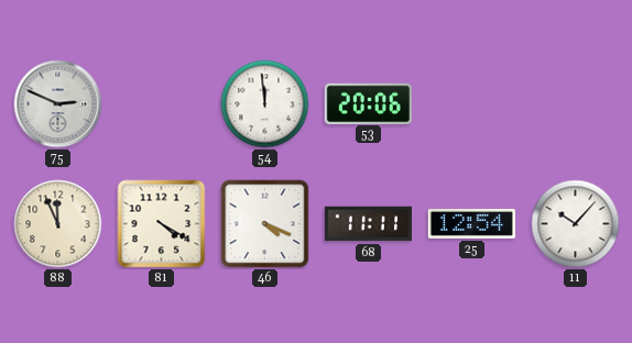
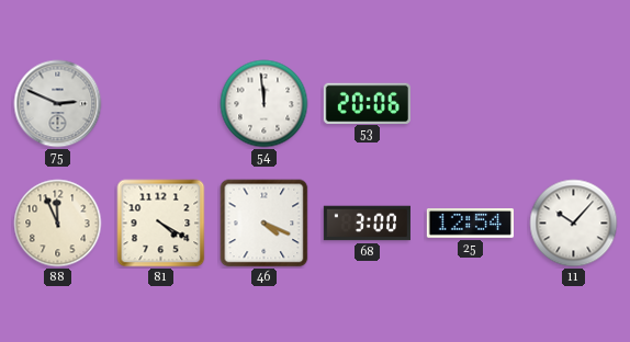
68: 11:11 -> 3:00 (367, 224)
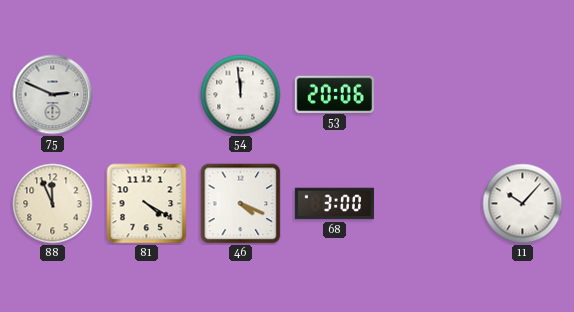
25: 12:54 -> none (470, 224)
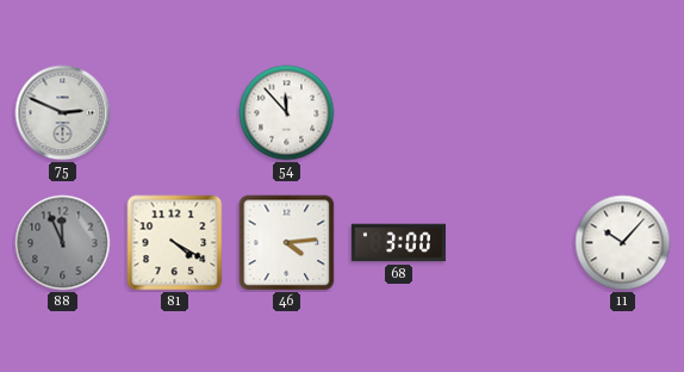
54: 11:59 -> 11:53 (287, 113)
53: 20:06 -> none (334, 94)
88 dial: cream -> grey (63, 243)
46: 4:19 -> 4:14 (287, 243)
